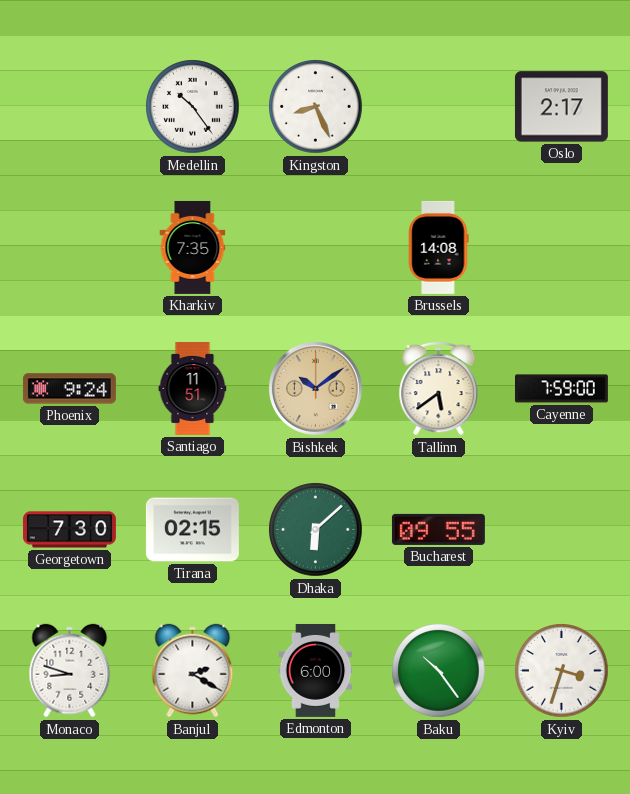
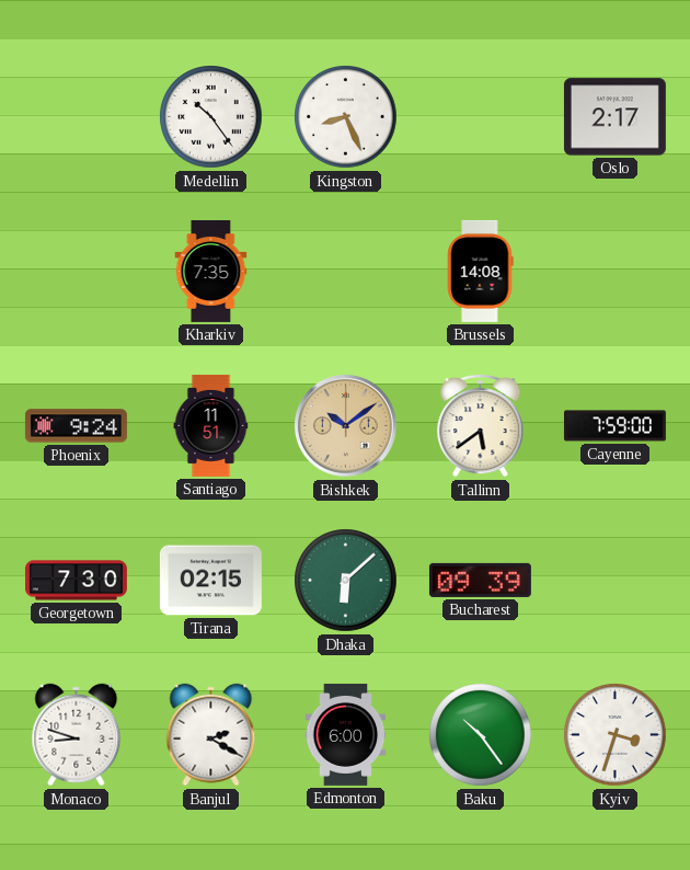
Bucharest: 09:55 -> 09:39 (480, 580)
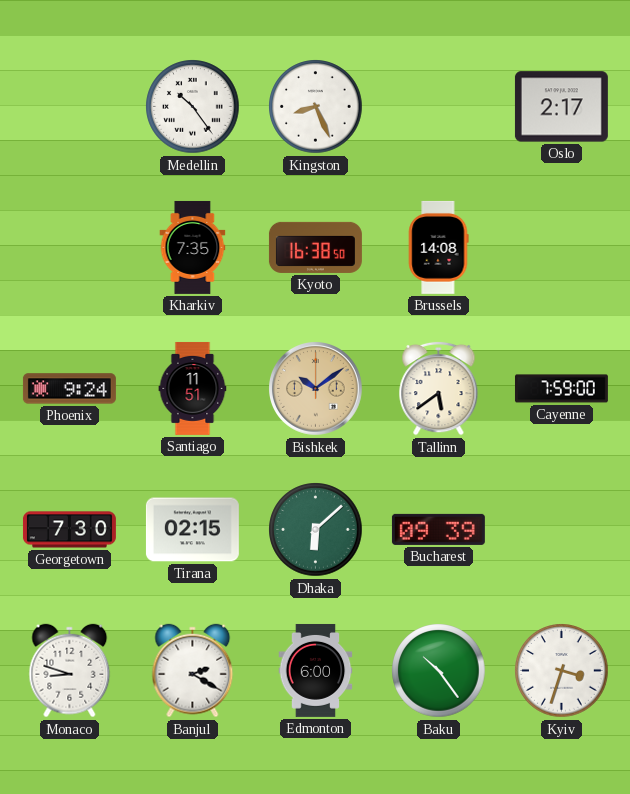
Kyoto: none -> 16:38 (315, 247)
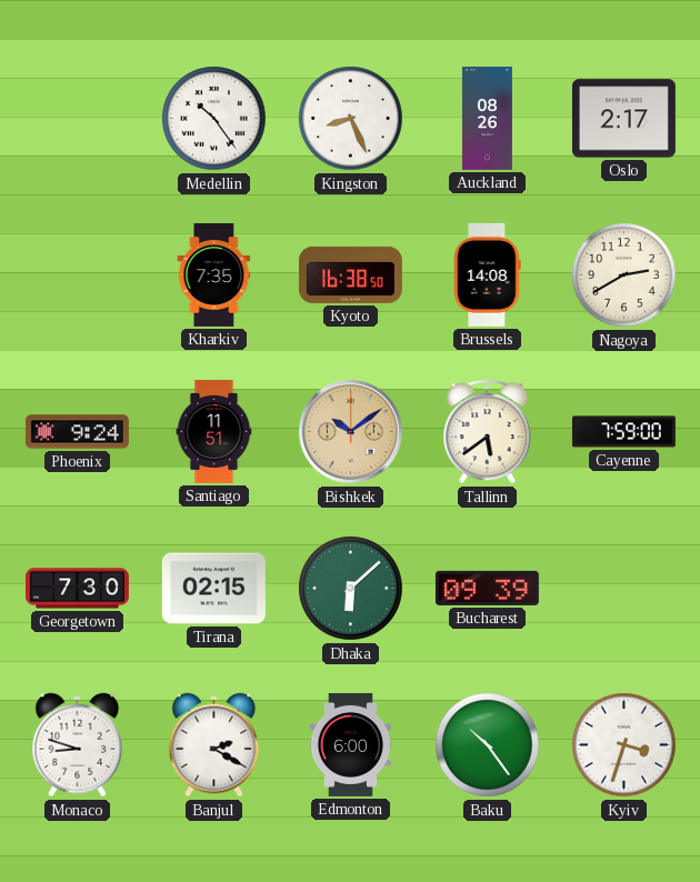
Auckland: none -> 08:26 (487, 118)
Nagoya: none -> 2:40 (624, 275)
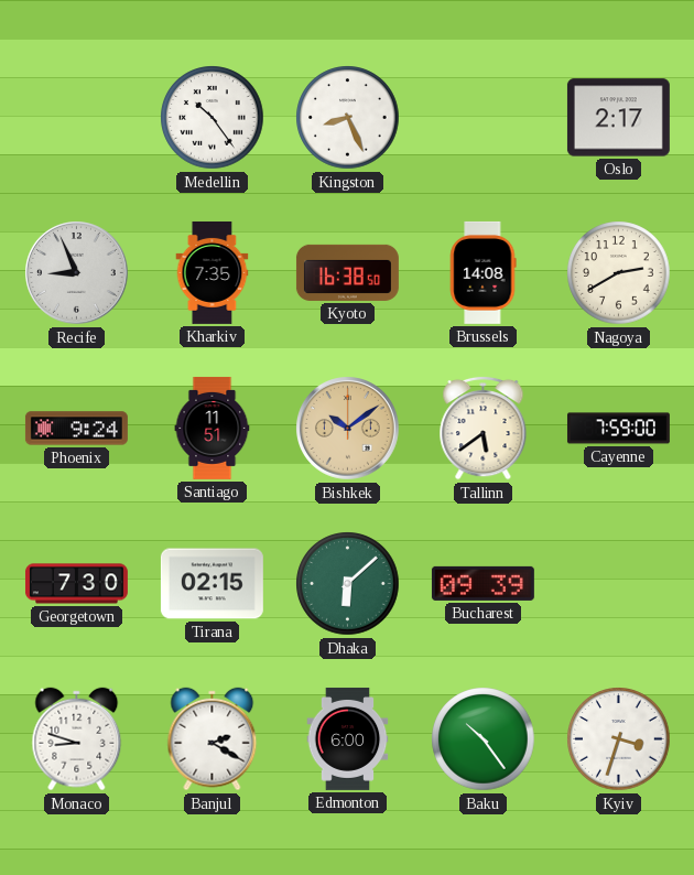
Auckland: 08:26 -> none (487, 118)
Recife: none -> 8:56 (77, 273)
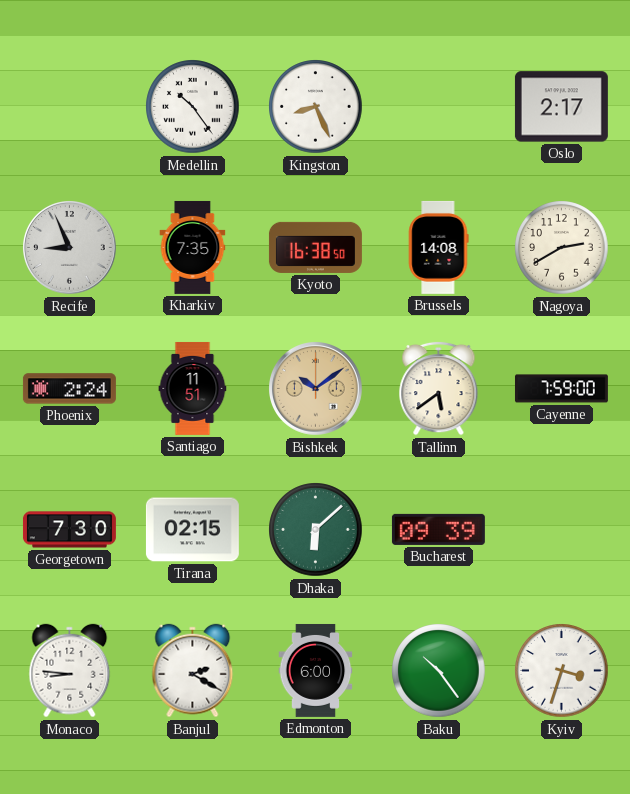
Phoenix: 9:24 -> 2:24 (69, 389)
Monaco: 8:48 -> 8:46 (70, 671)
